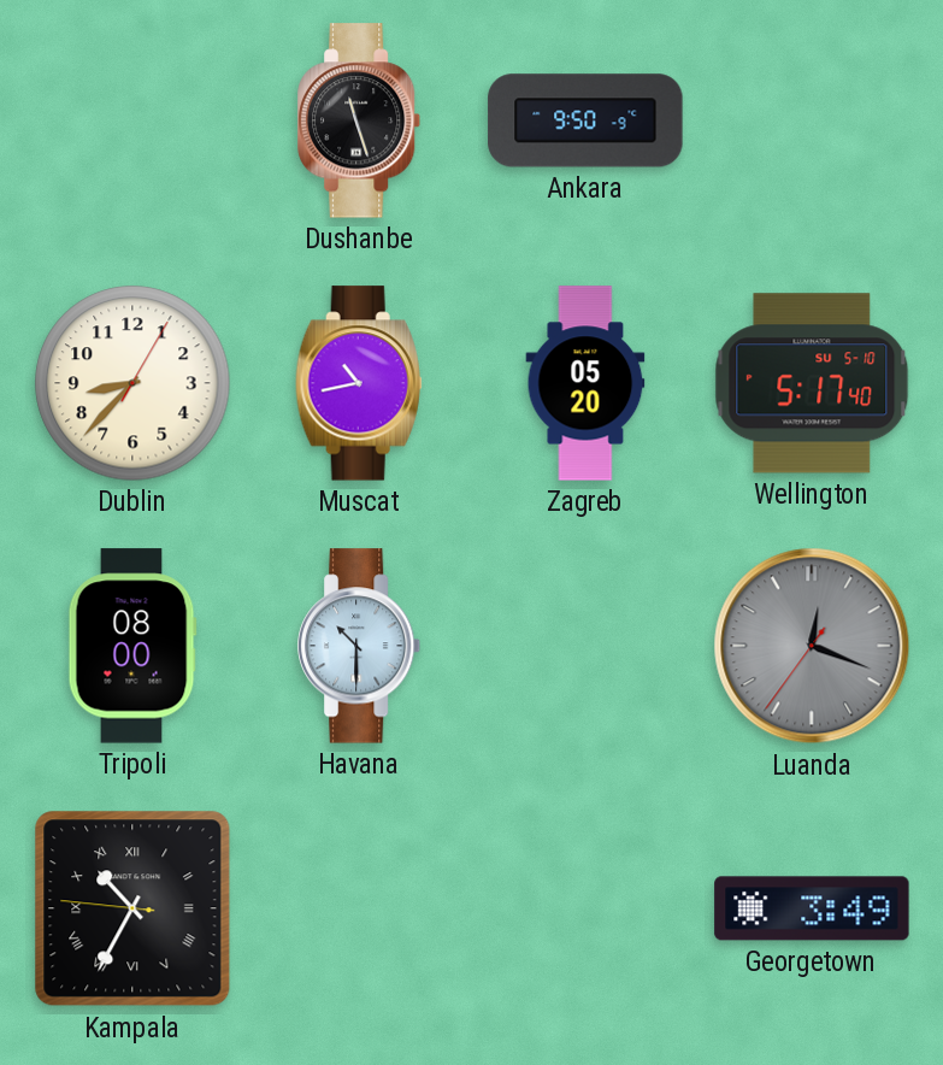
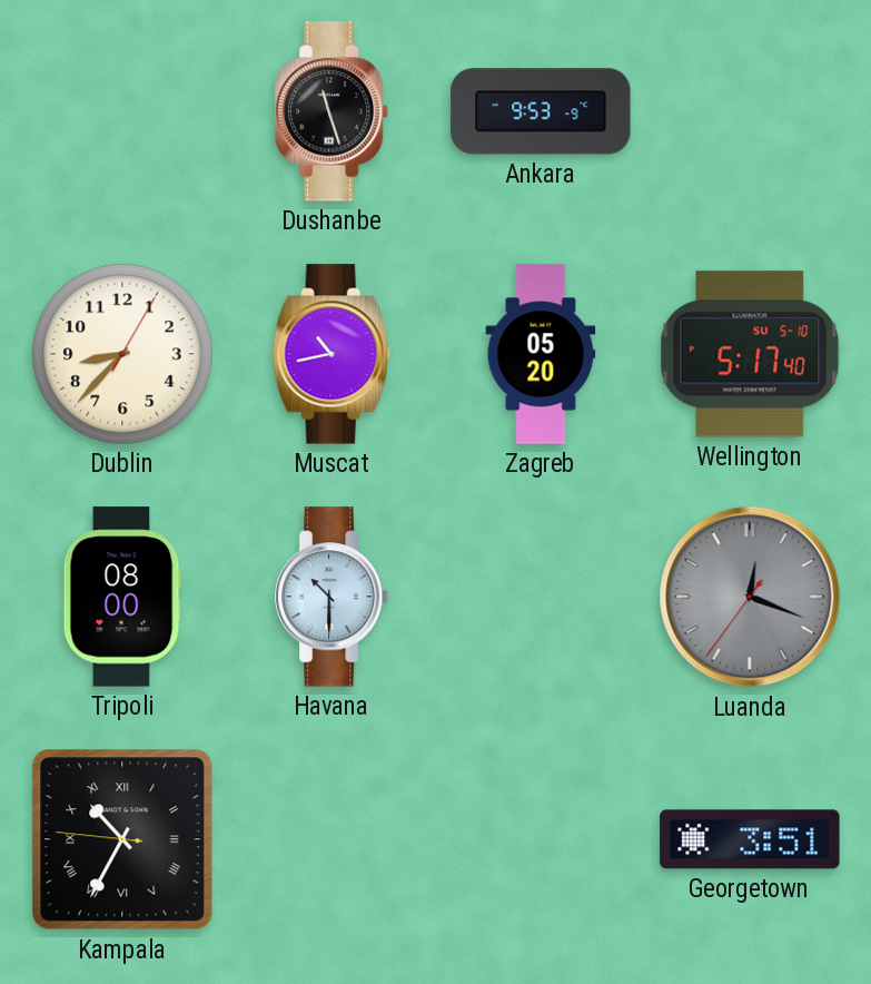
Ankara: 9:50 -> 9:53 (541, 111)
Georgetown: 3:49 -> 3:51 (750, 839)
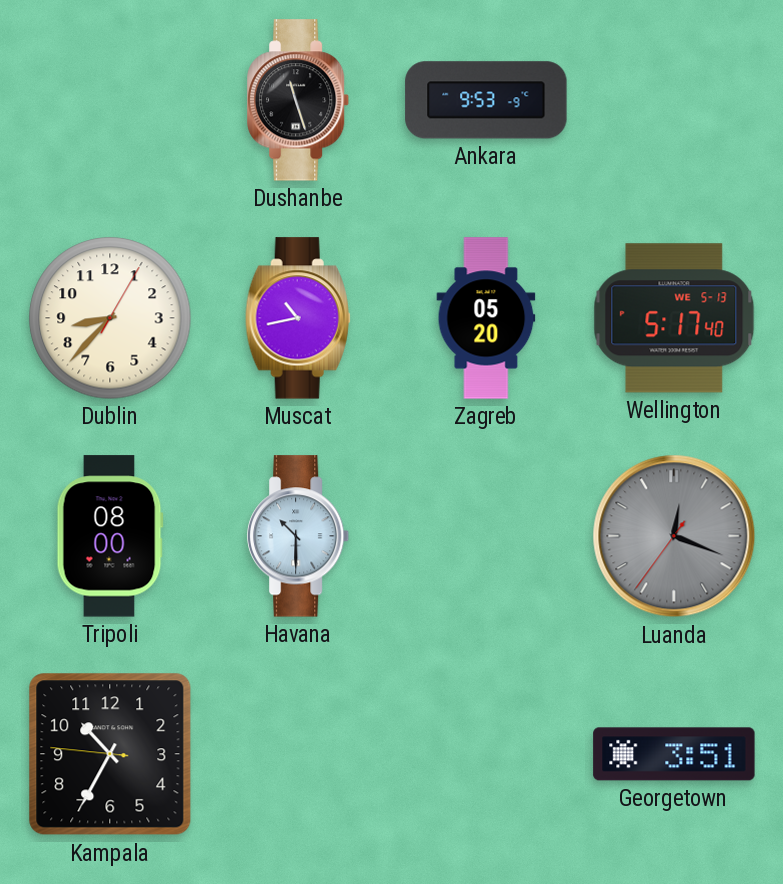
Wellington date: SU 5-10 -> WE 5-13 (674, 318)
Kampala numerals: Roman -> Arabic (110, 754)
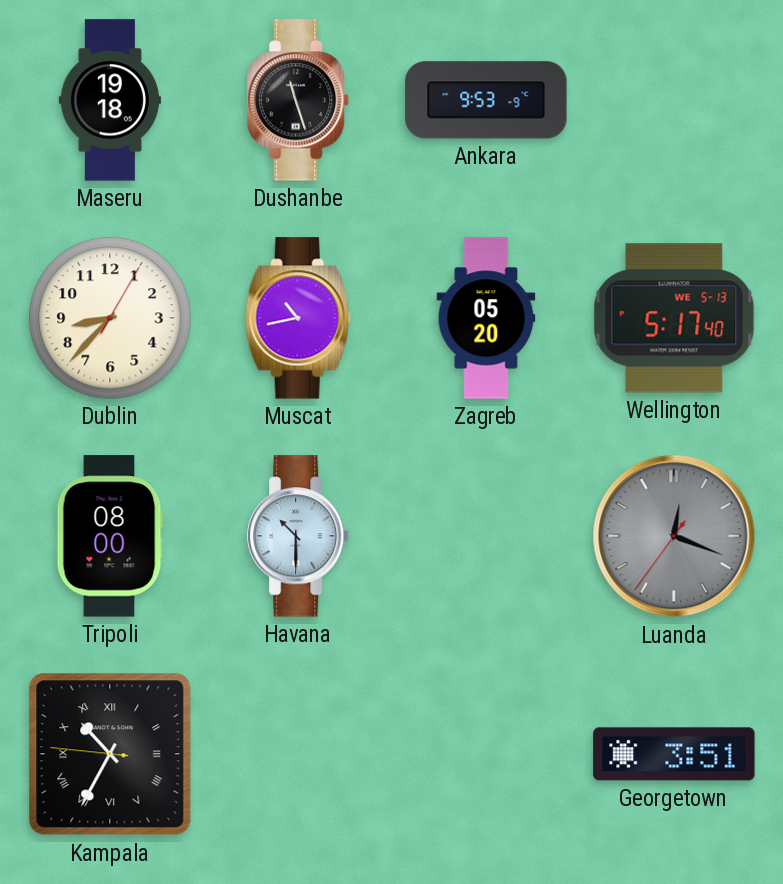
Maseru: none -> 19:18 (110, 100)
Kampala numerals: Arabic -> Roman (110, 754)
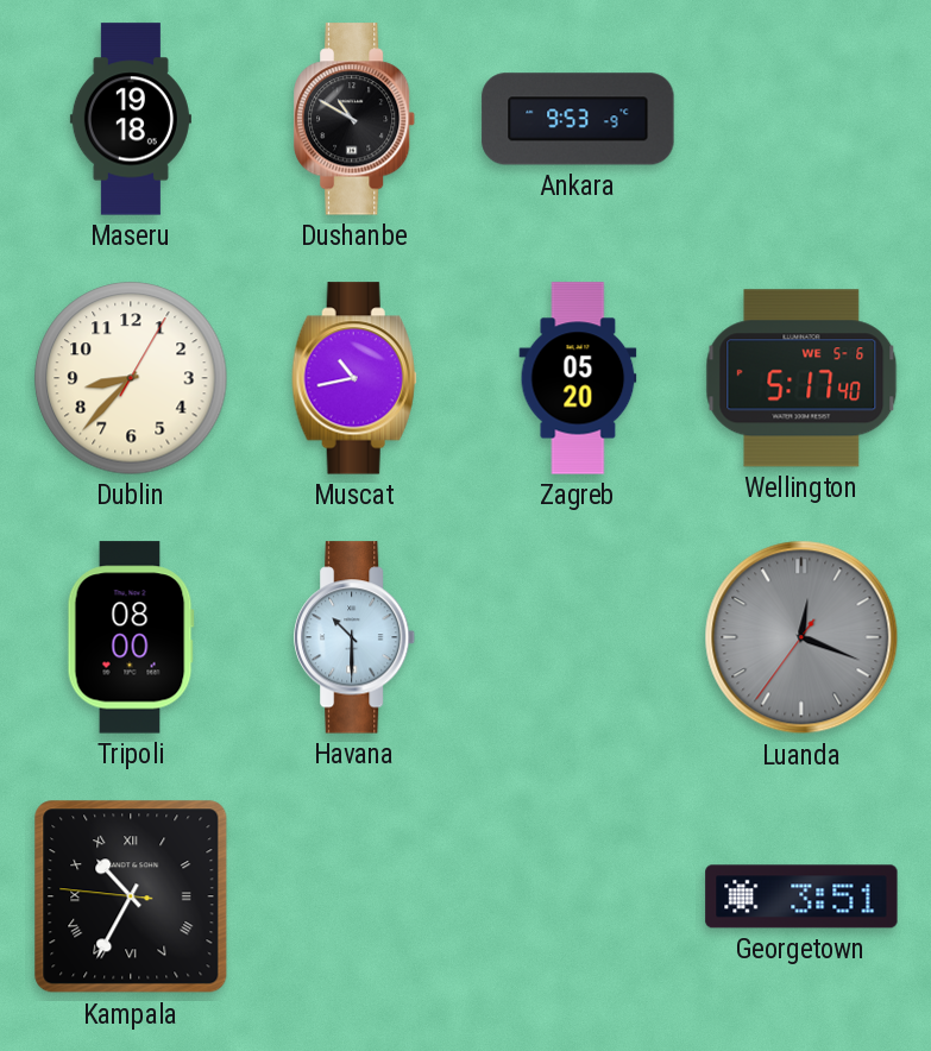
Dushanbe: 11:27 -> 10:50 (356, 119)
Wellington date: WE 5-13 -> WE 5-6 (801, 378)
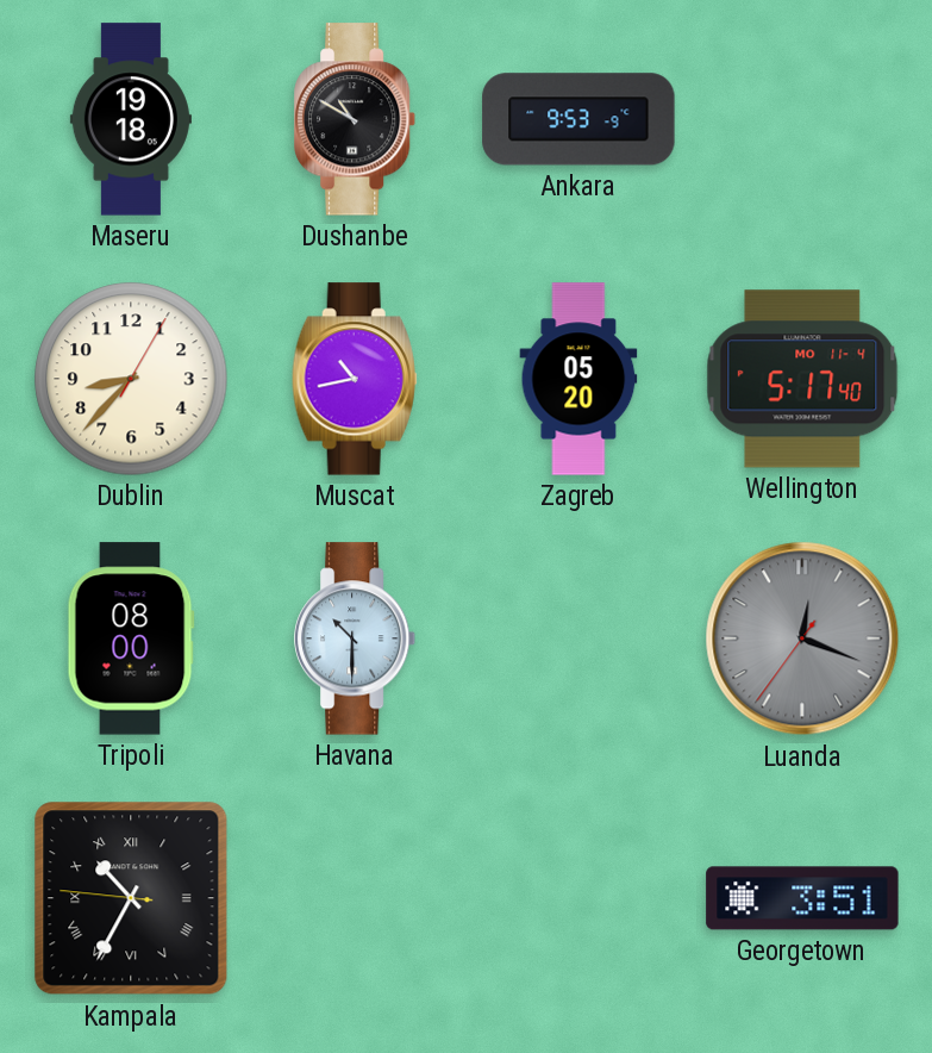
Wellington date: WE 5-6 -> MO 11-4 (802, 379)
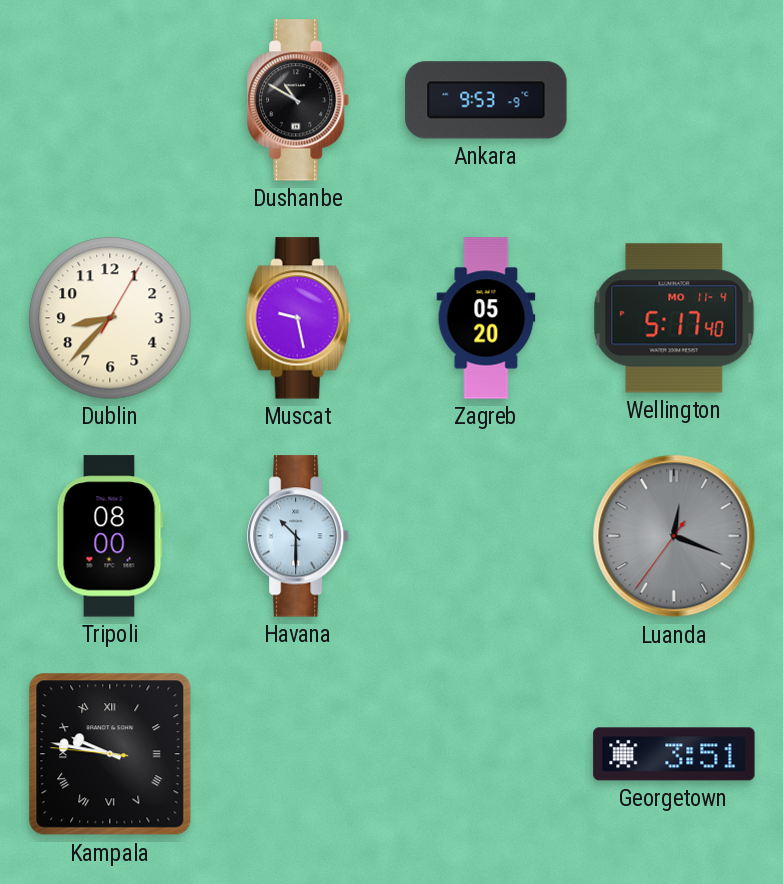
Maseru: 19:18 -> none (131, 119)
Muscat: 10:43 -> 9:28 (298, 318)
Kampala: 10:34 -> 9:46 (110, 754)
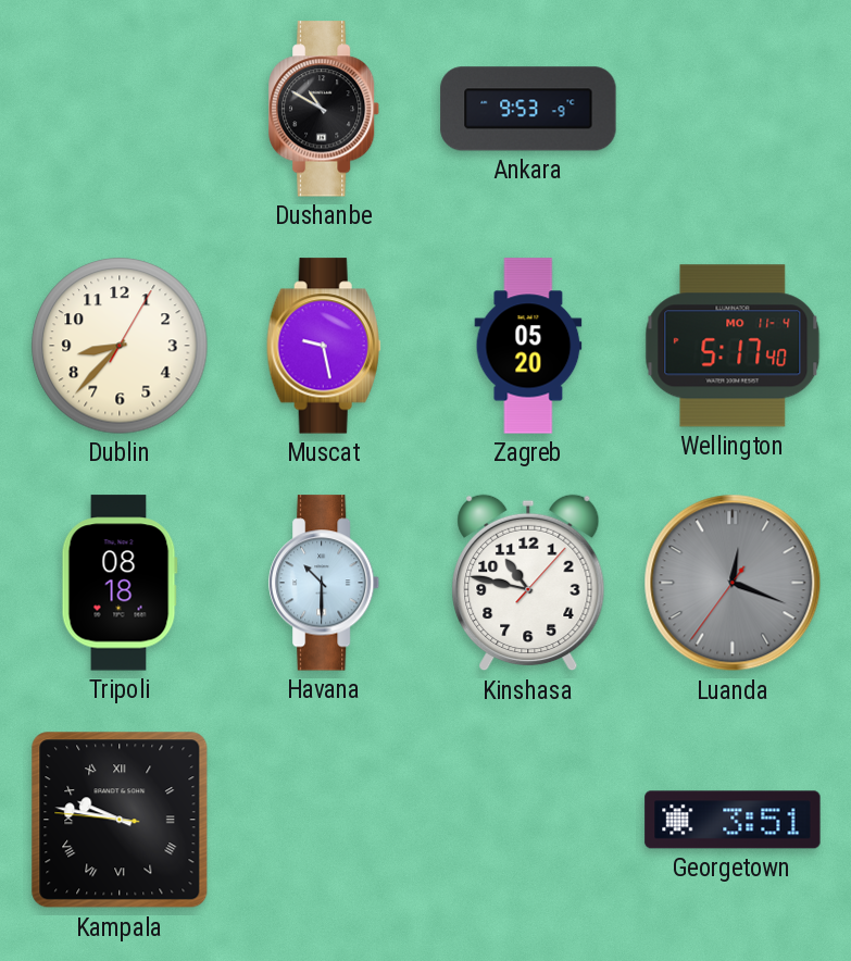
Tripoli: 08:00 -> 08:18 (120, 583)
Kinshasa: none -> 10:47 (528, 583)
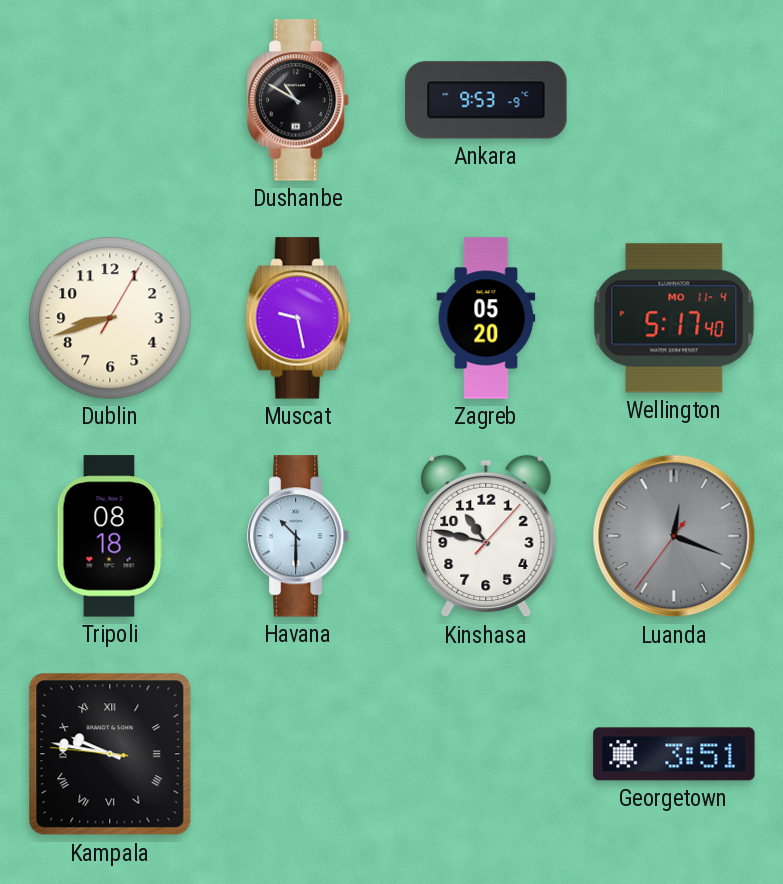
Dublin: 8:37 -> 8:42 (110, 318)
